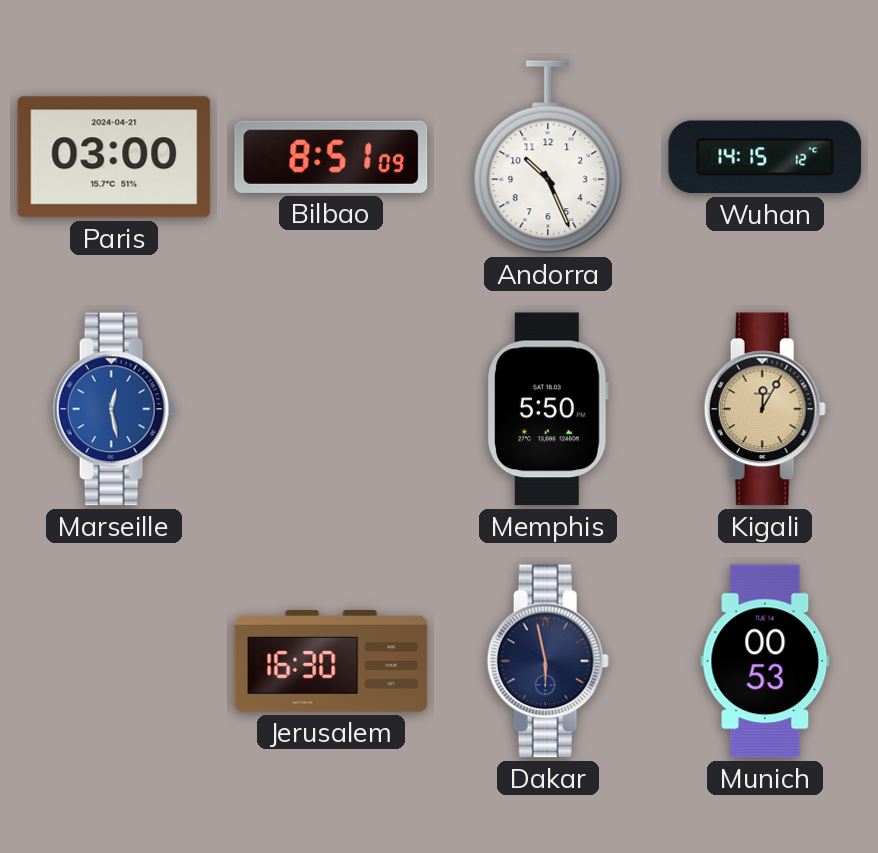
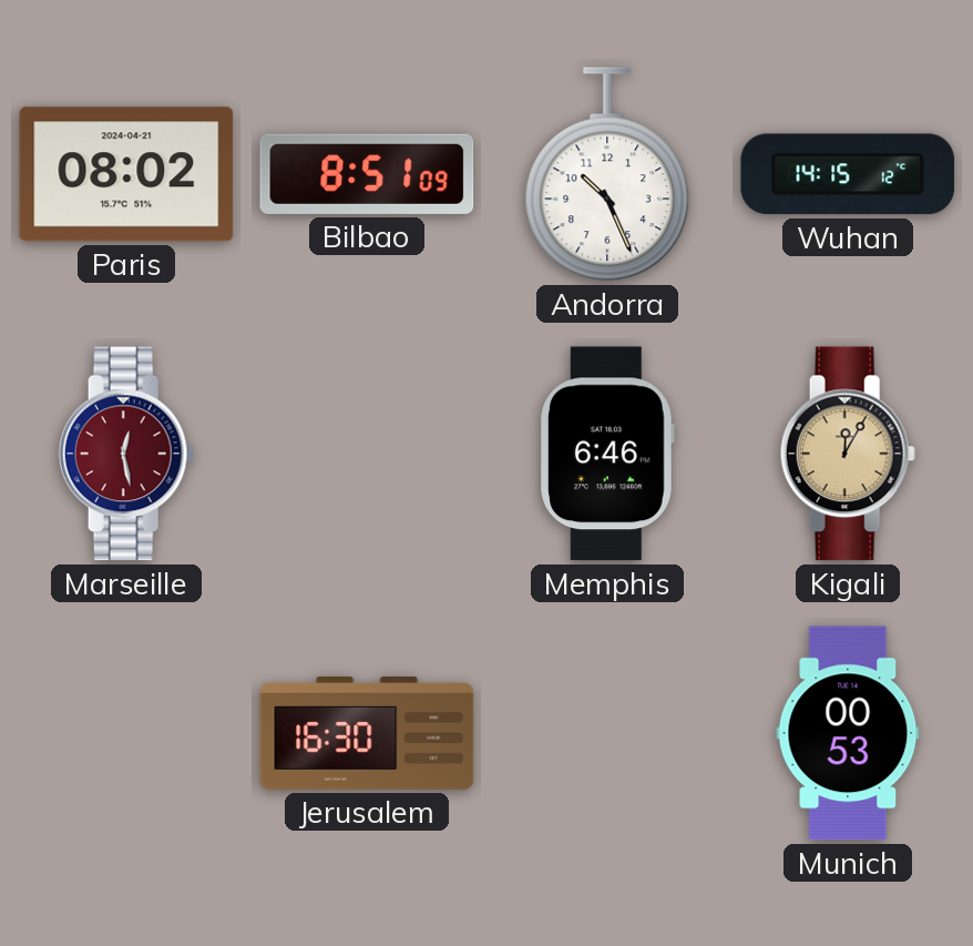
Paris: 03:00 -> 08:02 (126, 174)
Marseille dial: blue -> burgundy (126, 454)
Memphis: 5:50 -> 6:46 (607, 454)
Dakar: 5:58 -> none (548, 661)
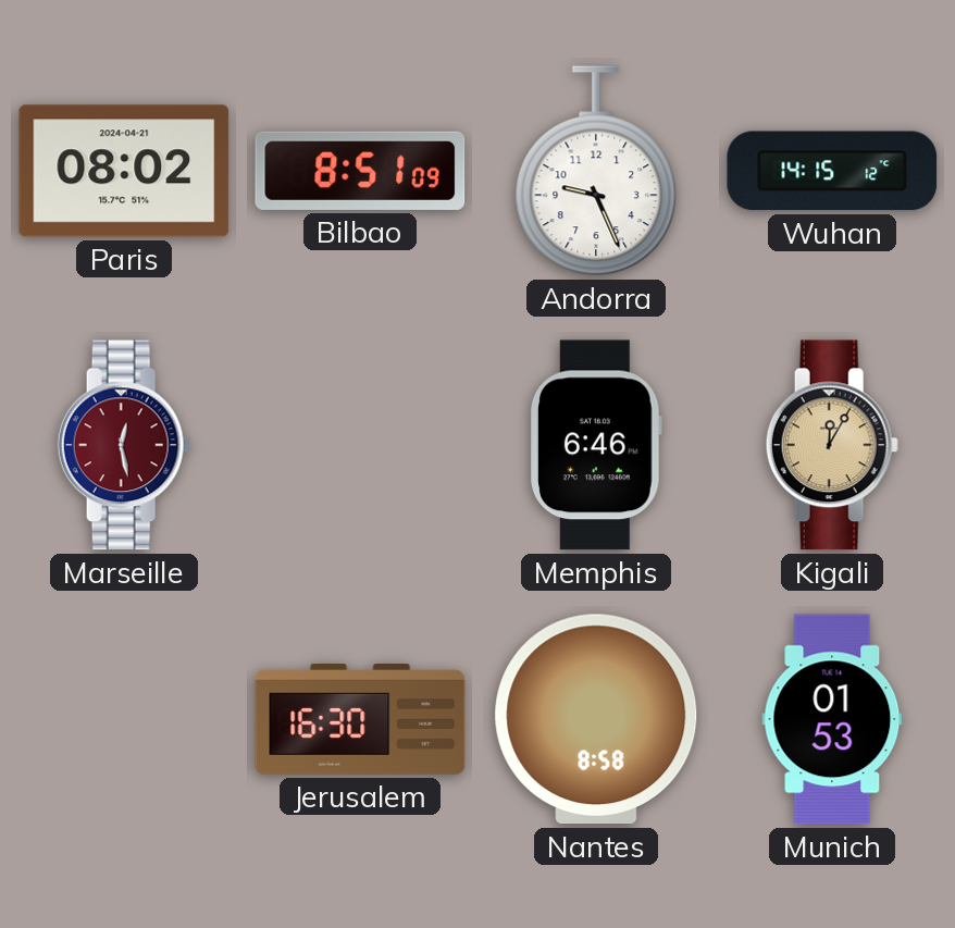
Andorra: 10:26 -> 9:26 (596, 171)
Nantes: none -> 8:58 (596, 719)
Munich: 00:53 -> 01:53 (832, 719)
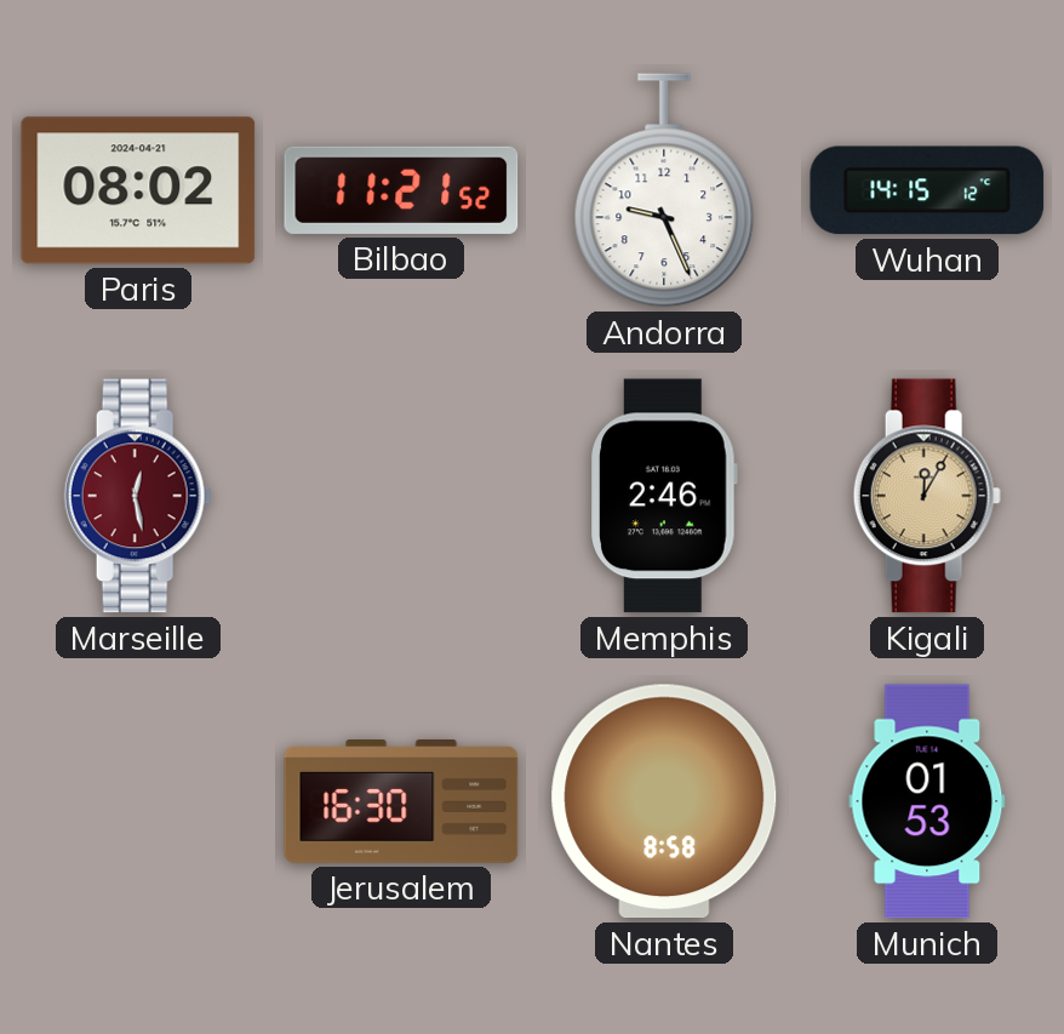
Bilbao: 8:51 -> 11:21 (401, 190)
Memphis: 6:46 -> 2:46 (664, 496)
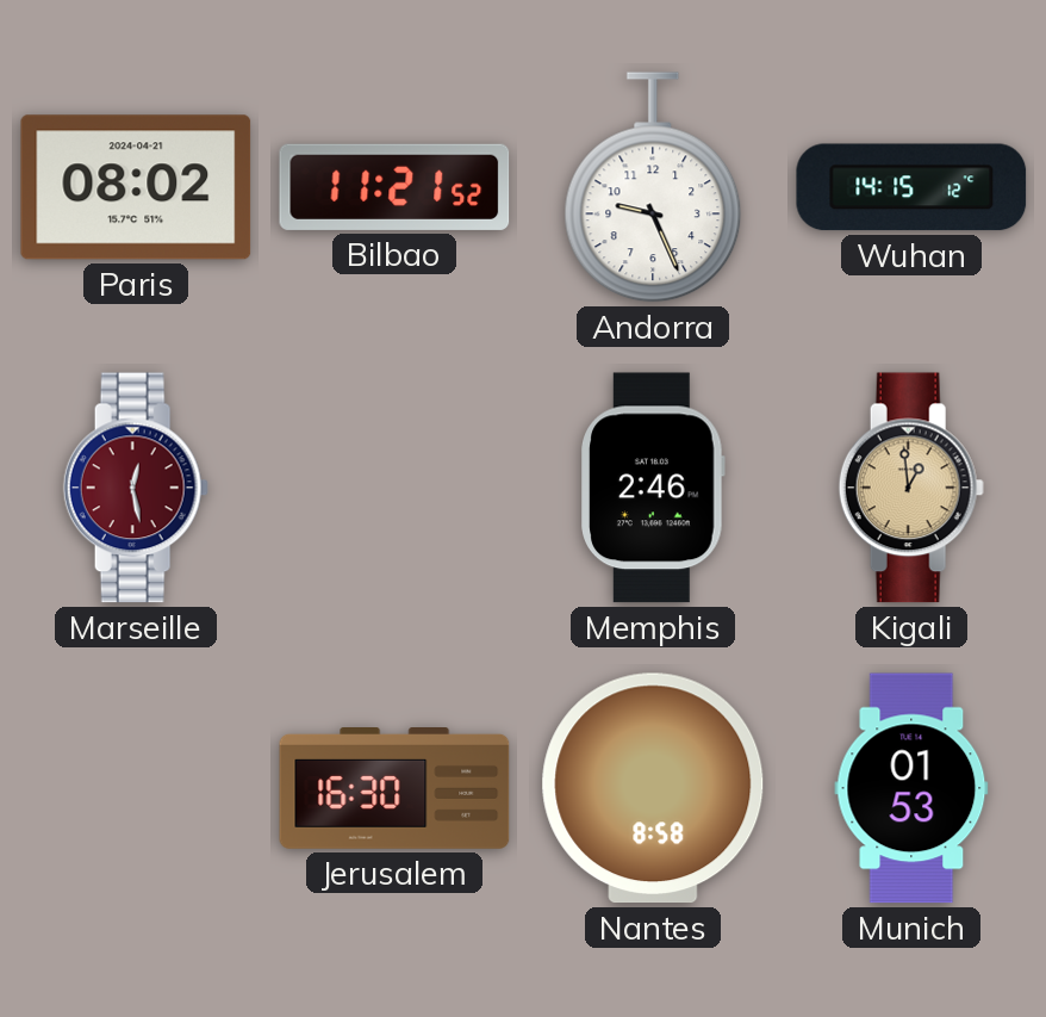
Kigali: 12:05 -> 12:59 (911, 488)
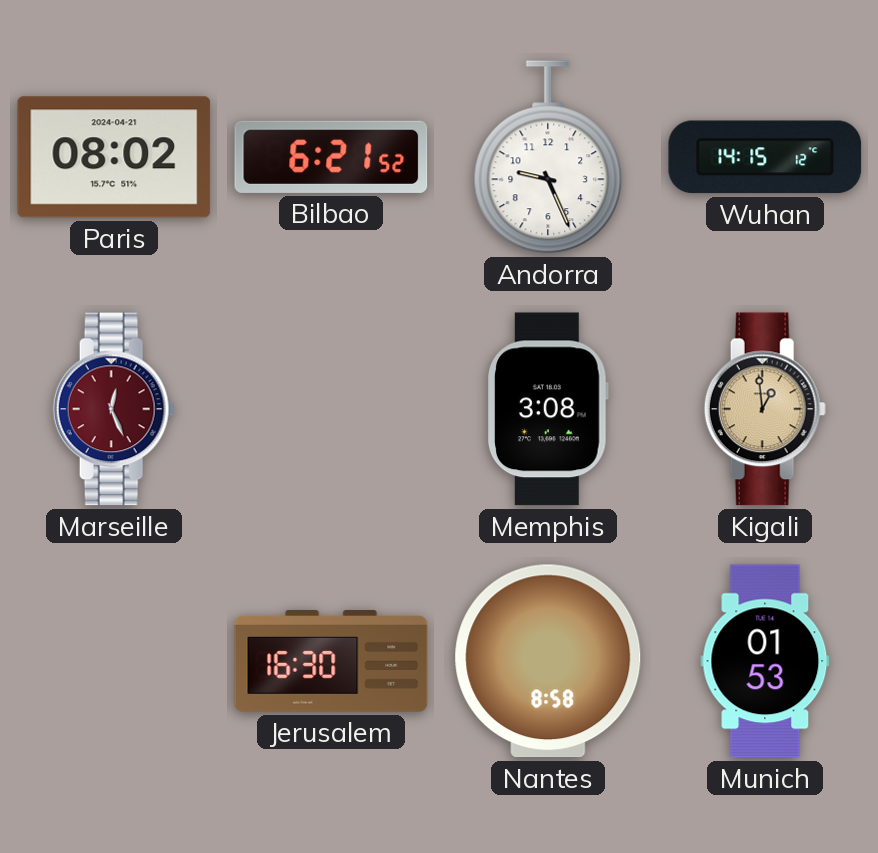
Bilbao: 11:21 -> 6:21 (331, 157)
Marseille: 12:28 -> 12:26 (114, 409)
Memphis: 2:46 -> 3:08 (548, 409)
